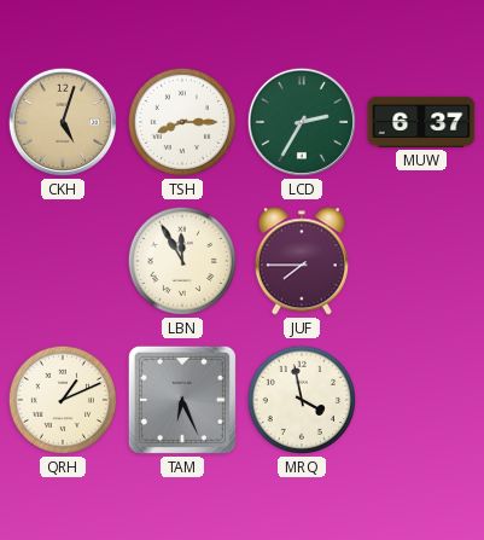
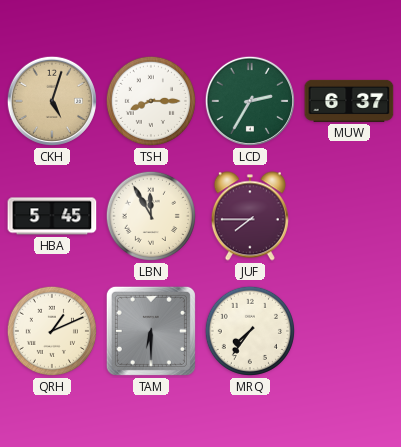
HBA: none -> 5:45 (52, 216)
TAM: 6:26 -> 6:30 (151, 331)
MRQ: 3:58 -> 7:36 (250, 331)
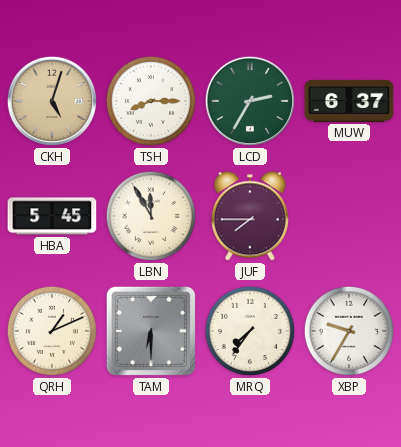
XBP: none -> 9:35 (349, 331)
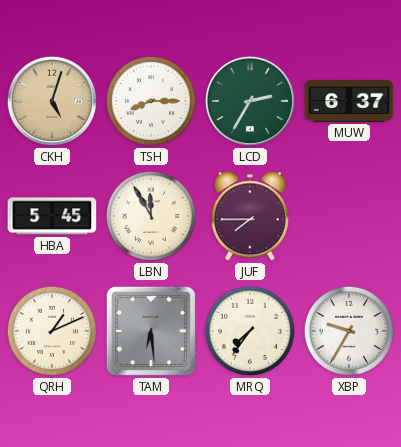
TAM: 6:30 -> 6:29 (151, 331)
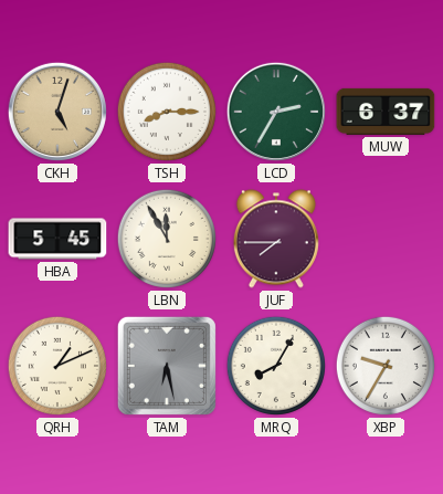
TAM: 6:29 -> 6:28 (167, 366)
MRQ: 7:36 -> 8:05 (276, 366)
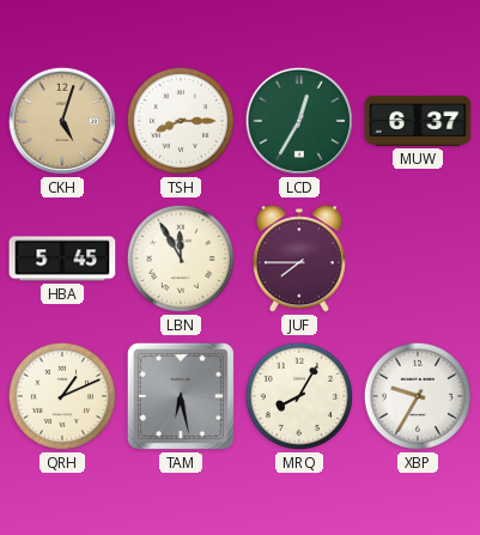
LCD: 2:35 -> 12:35 (299, 121)
